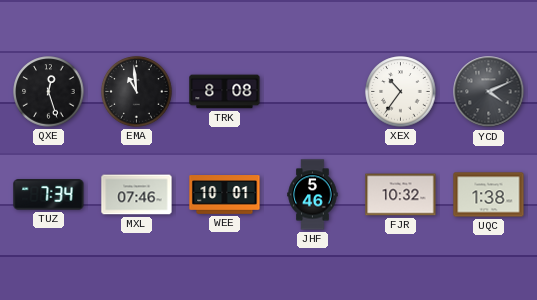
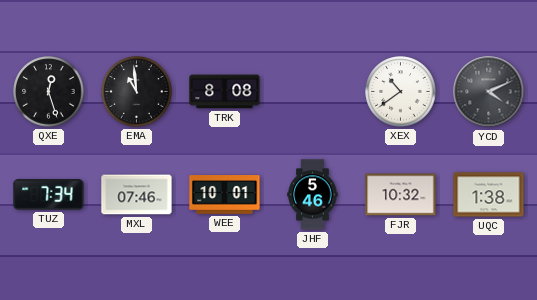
XEX: 10:36 -> 10:39 (401, 92)
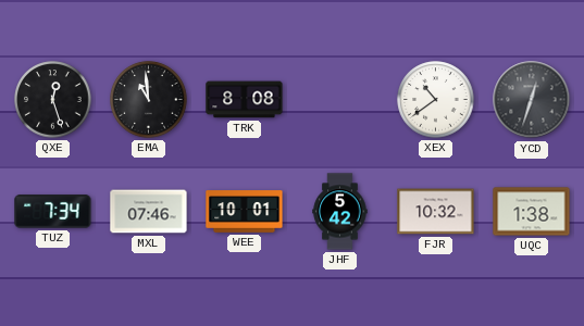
YCD: 4:11 -> 12:33 (532, 100)
JHF: 5:46 -> 5:42 (340, 212)
